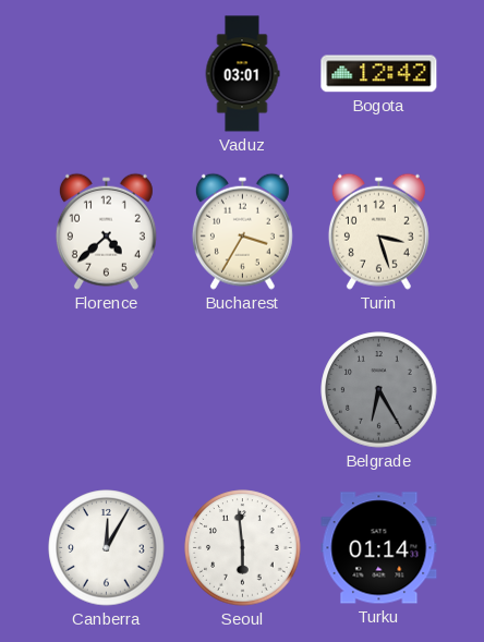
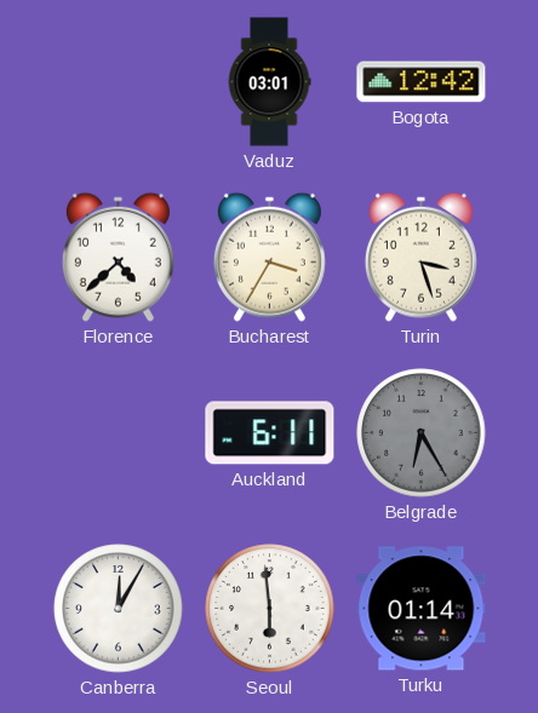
Auckland: none -> 6:11 (270, 433)
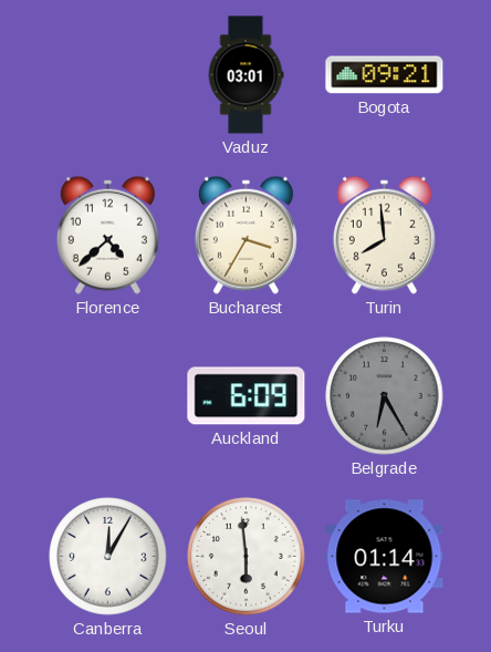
Bogota: 12:42 -> 09:21 (385, 75)
Turin: 3:27 -> 7:59 (384, 235)
Auckland: 6:11 -> 6:09 (247, 396)
